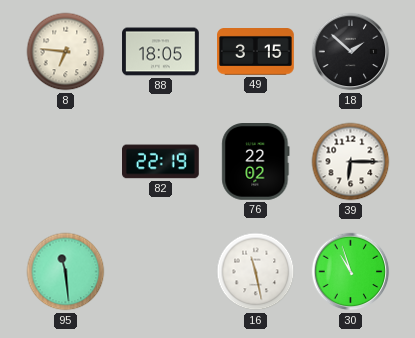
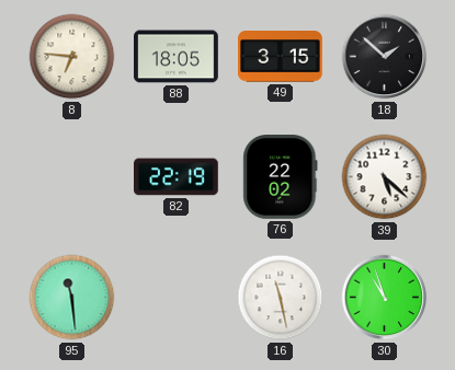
39: 6:15 -> 5:22 (385, 177)
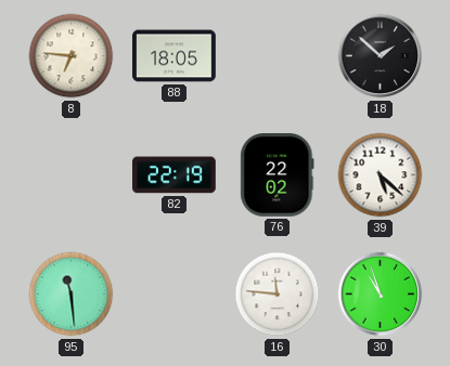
49: 3:15 -> none (281, 57)
16: 11:28 -> 11:46 (278, 295)
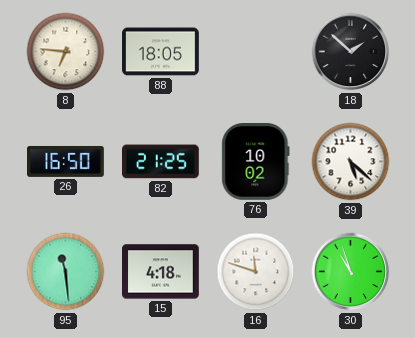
26: none -> 16:50 (66, 161)
82: 22:19 -> 21:25 (161, 162)
76: 22:02 -> 10:02 (256, 162)
15: none -> 4:18 (161, 272)
16: 11:46 -> 11:48 (256, 272)
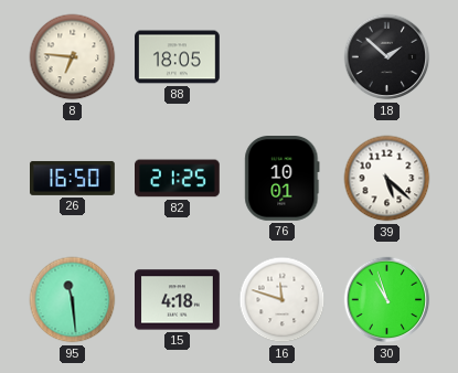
76: 10:02 -> 10:01 (283, 179)
